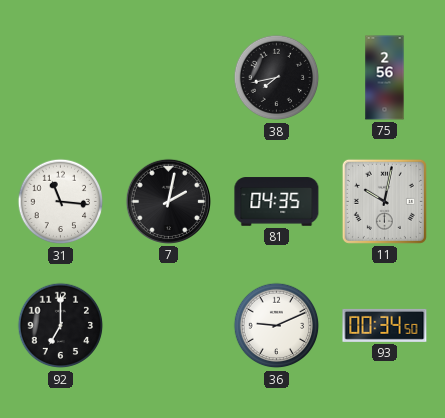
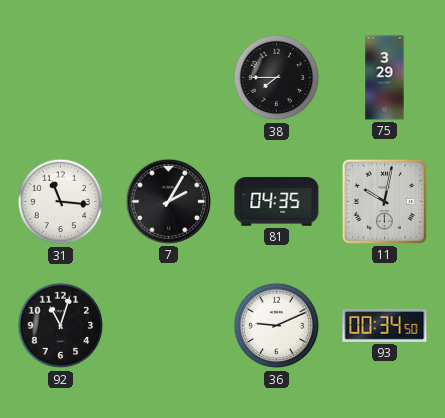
38: 7:43 -> 7:45 (277, 78)
75: 2:56 -> 3:29 (385, 78)
7: 2:02 -> 2:05 (168, 201)
92: 7:00 -> 11:03 (61, 326)
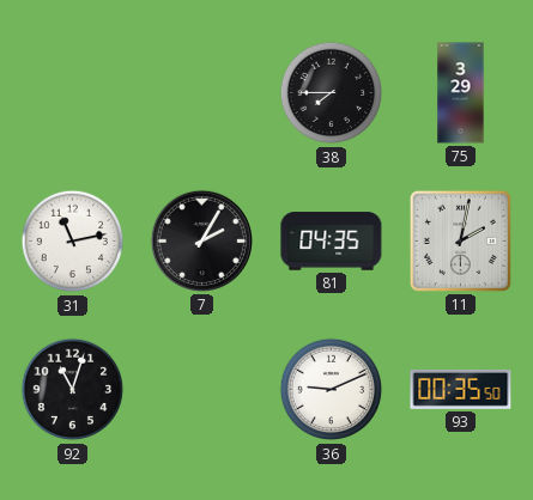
31: 11:16 -> 11:13 (73, 242)
11: 10:02 -> 2:02 (460, 240)
93: 00:34 -> 00:35 (461, 389)
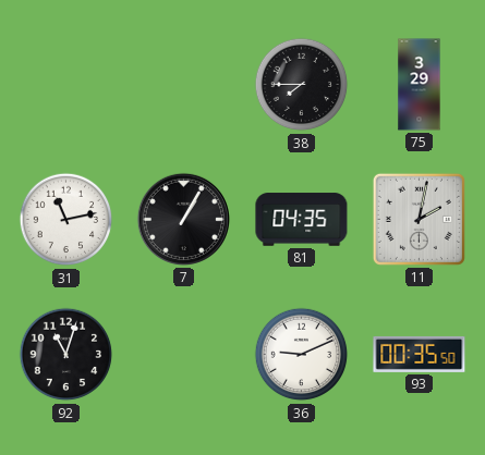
7: 2:05 -> 1:05 (183, 219)
